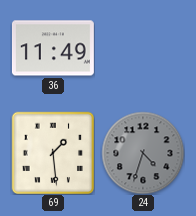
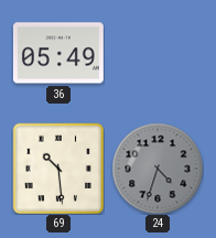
36: 11:49 -> 05:49 (58, 53)
69: 1:29 -> 10:29 (58, 169)
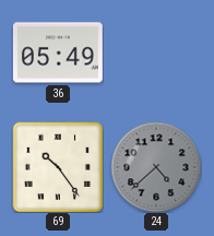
69: 10:29 -> 10:24 (58, 167)
24: 4:33 -> 4:38 (156, 167)
